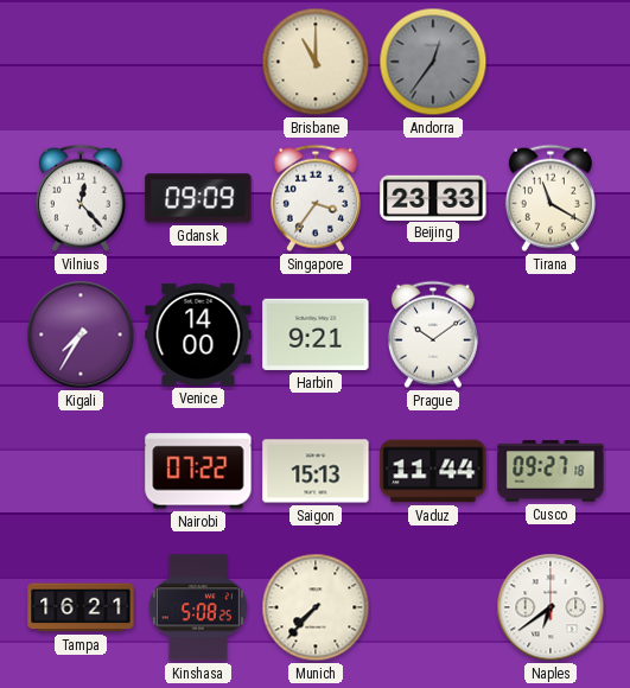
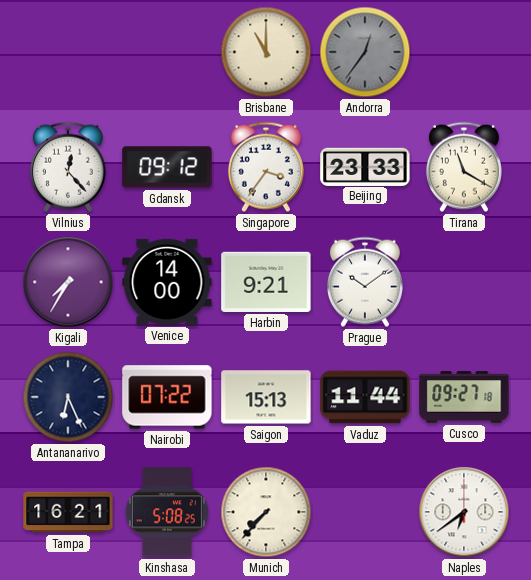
Gdansk: 09:09 -> 09:12 (167, 167)
Antananarivo: none -> 6:26 (68, 397)
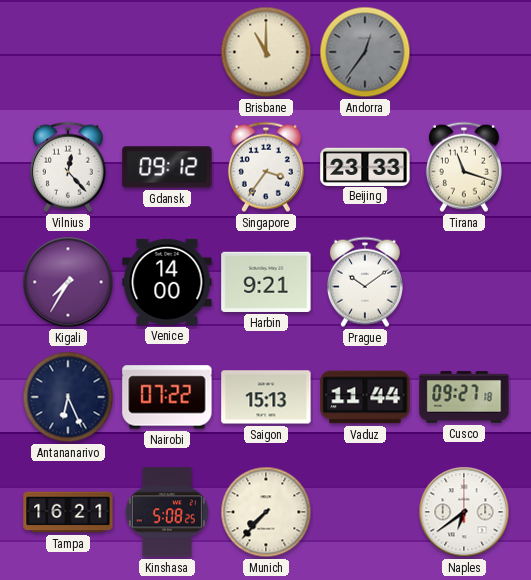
Tirana: 11:20 -> 11:18 (464, 167)
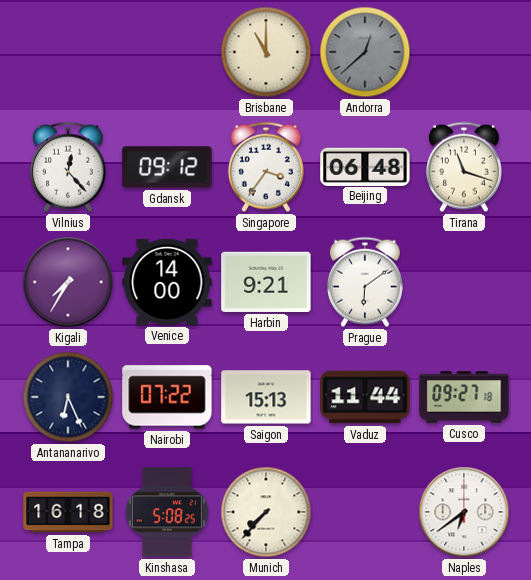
Andorra: 12:36 -> 12:38 (365, 52)
Beijing: 23:33 -> 06:48 (365, 166)
Prague: 10:09 -> 6:09 (365, 282)
Tampa: 16:21 -> 16:18 (68, 512)
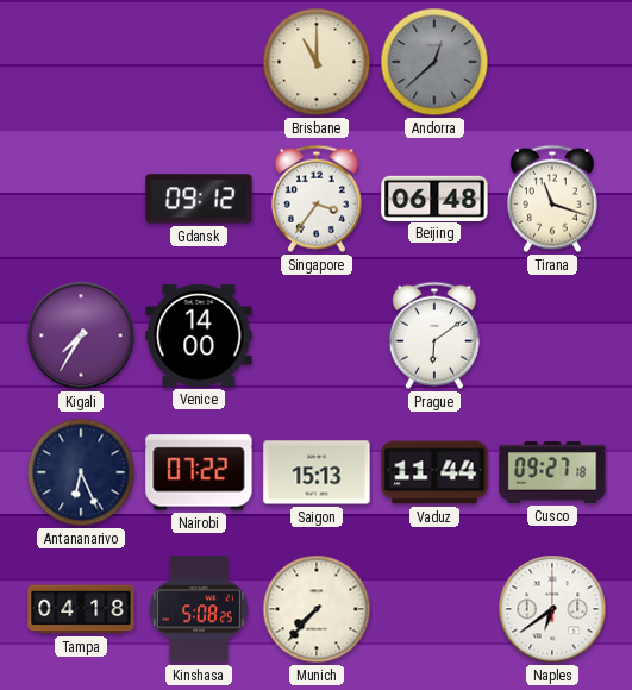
Vilnius: 12:23 -> none (68, 167)
Harbin: 9:21 -> none (266, 282)
Tampa: 16:18 -> 04:18 (81, 609)
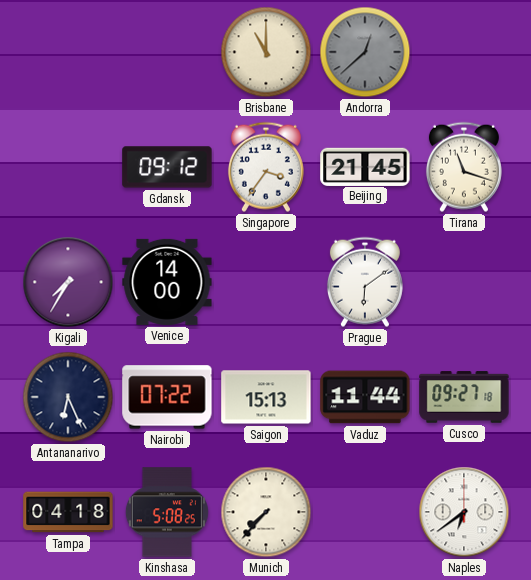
Beijing: 06:48 -> 21:45 (365, 166)
